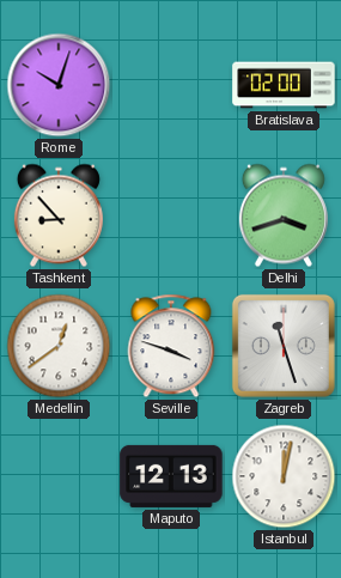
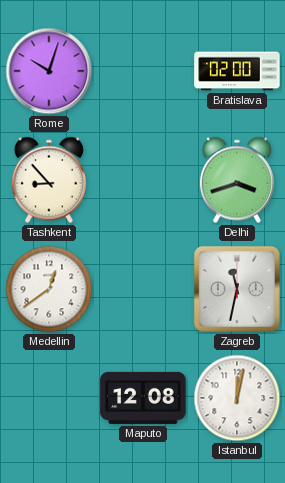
Seville: 3:48 -> none (171, 346)
Zagreb: 11:27 -> 11:32 (237, 289)
Maputo: 12:13 -> 12:08 (143, 398)
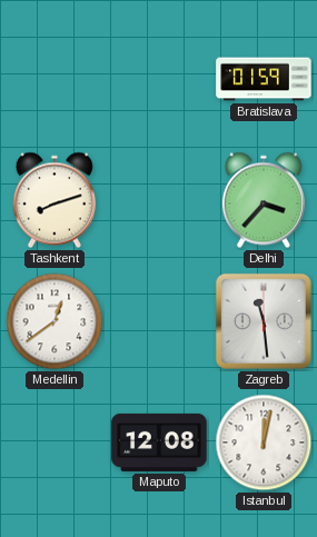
Rome: 10:03 -> none (49, 71)
Bratislava: 02:00 -> 01:59 (264, 79)
Tashkent: 8:53 -> 8:12 (55, 200)
Delhi: 3:42 -> 3:37 (264, 200)
Zagreb: 11:32 -> 11:29 (264, 321)
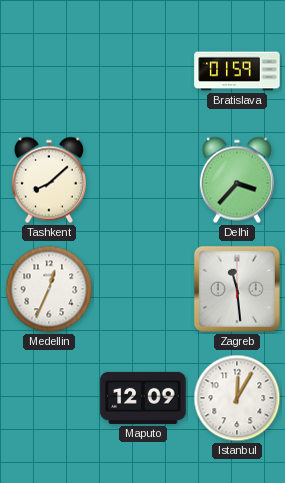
Tashkent: 8:12 -> 8:08 (49, 180)
Medellin: 12:39 -> 12:34 (49, 289)
Maputo: 12:08 -> 12:09 (143, 398)
Istanbul: 12:02 -> 12:05 (237, 398)
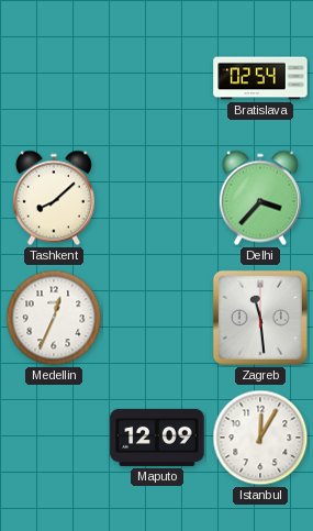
Bratislava: 01:59 -> 02:54 (260, 78)
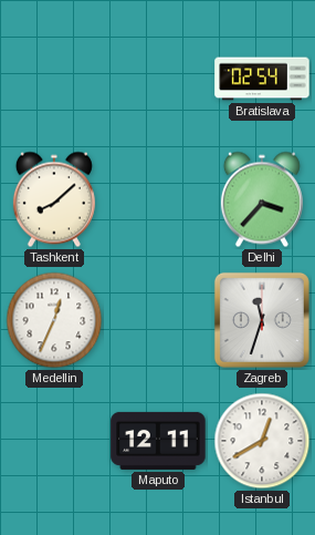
Zagreb: 11:29 -> 11:33 (262, 320)
Maputo: 12:09 -> 12:11 (158, 441)
Istanbul: 12:05 -> 12:40 (262, 441)
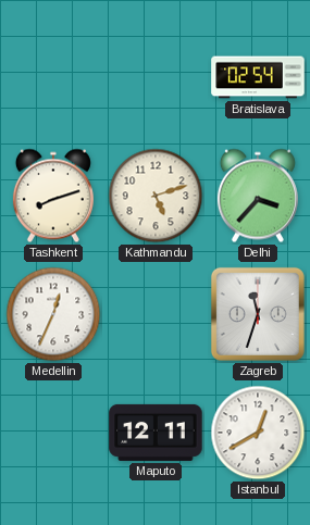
Tashkent: 8:08 -> 8:12 (53, 196)
Kathmandu: none -> 5:12 (156, 196)
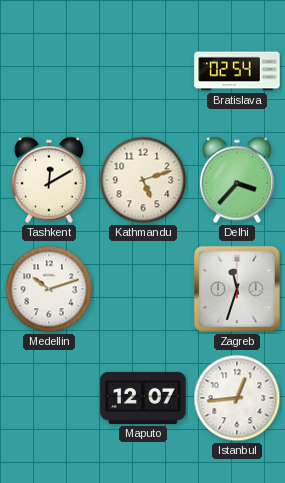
Tashkent: 8:12 -> 12:10 (49, 180)
Medellin: 12:34 -> 10:12 (49, 289)
Maputo: 12:11 -> 12:07 (143, 398)
Istanbul: 12:40 -> 12:44 (237, 398)
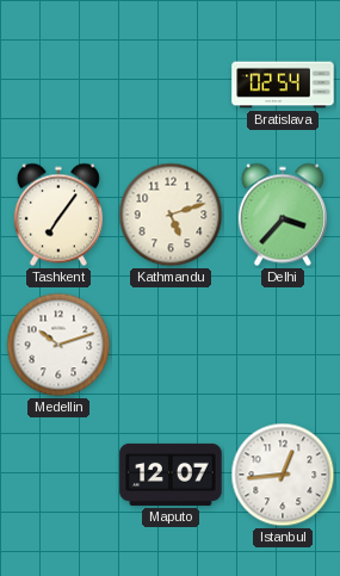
Tashkent: 12:10 -> 7:06 (58, 215)
Zagreb: 11:33 -> none (237, 289)
